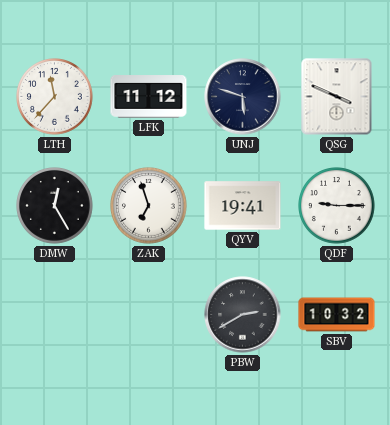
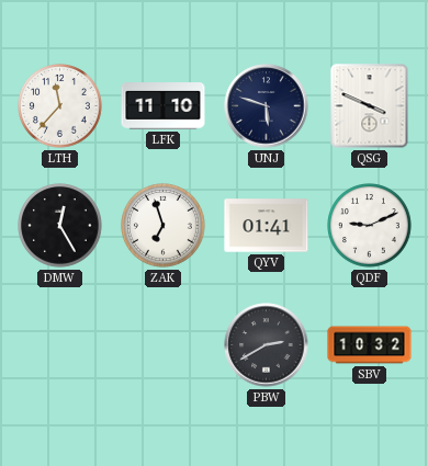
LFK: 11:12 -> 11:10 (164, 106)
QYV: 19:41 -> 01:41 (267, 226)
QDF: 9:15 -> 9:11 (370, 226)
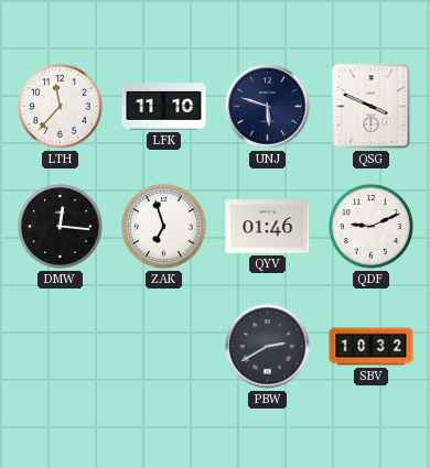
DMW: 12:25 -> 12:16 (61, 227)
QYV: 01:41 -> 01:46 (268, 227)
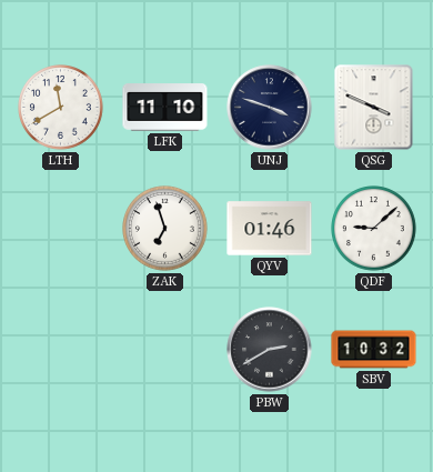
LTH: 11:37 -> 11:40 (61, 108)
UNJ: 5:48 -> 3:48 (270, 108)
DMW: 12:16 -> none (61, 227)
QDF: 9:11 -> 9:08 (374, 229)
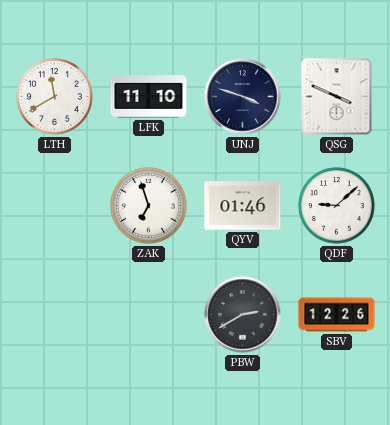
SBV: 10:32 -> 12:26 (337, 315)
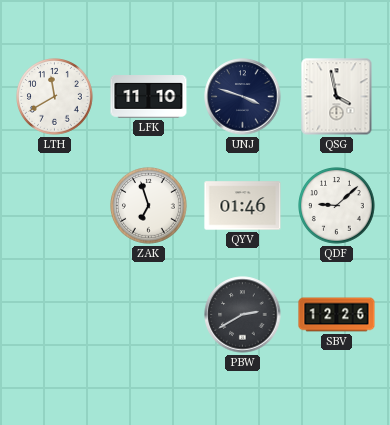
QSG: 3:49 -> 3:58 (337, 97)
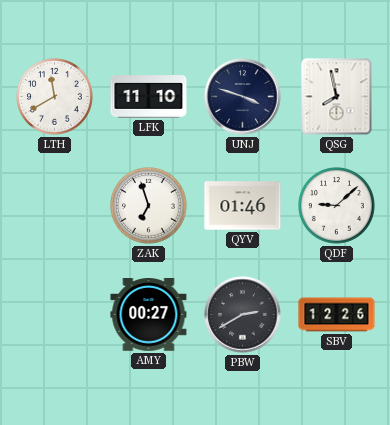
QSG: 3:58 -> 7:58 (337, 97)
AMY: none -> 00:27 (149, 315)
